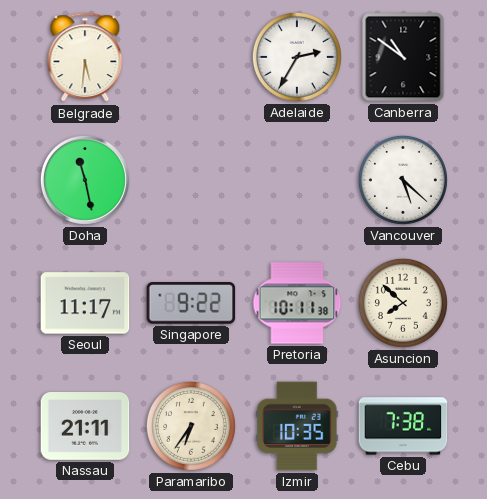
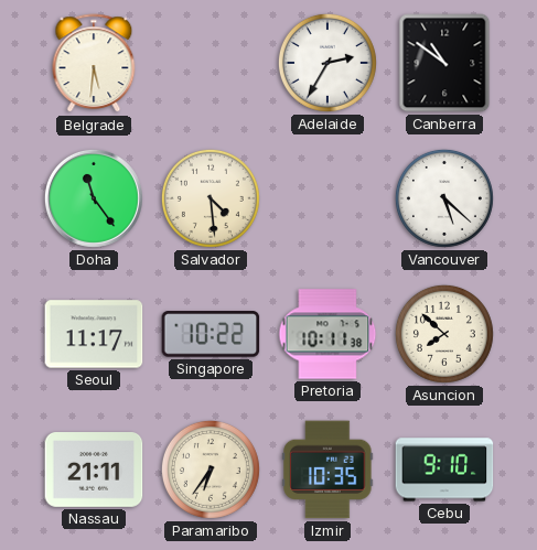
Doha: 11:28 -> 11:24 (94, 198)
Salvador: none -> 4:29 (211, 198)
Singapore: 9:22 -> 10:22 (211, 334)
Cebu: 7:38 -> 9:10 (444, 470)
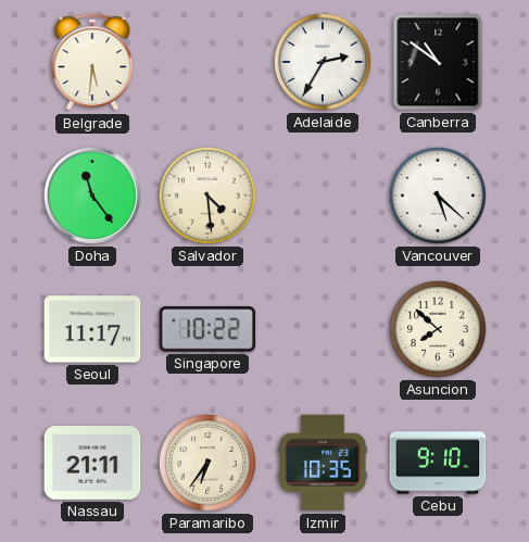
Pretoria: 10:11 -> none (327, 334)
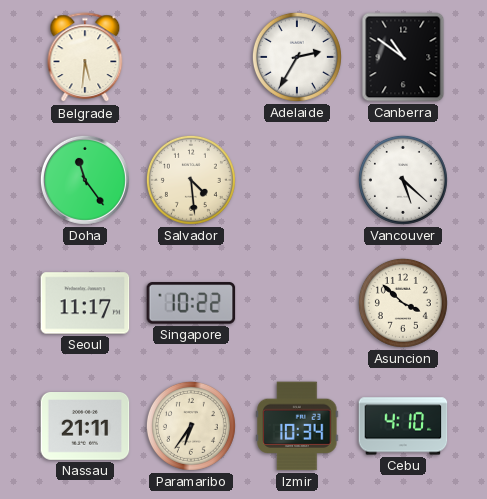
Asuncion: 7:52 -> 3:52 (403, 303)
Izmir: 10:35 -> 10:34 (297, 426)
Cebu: 9:10 -> 4:10 (403, 426)
